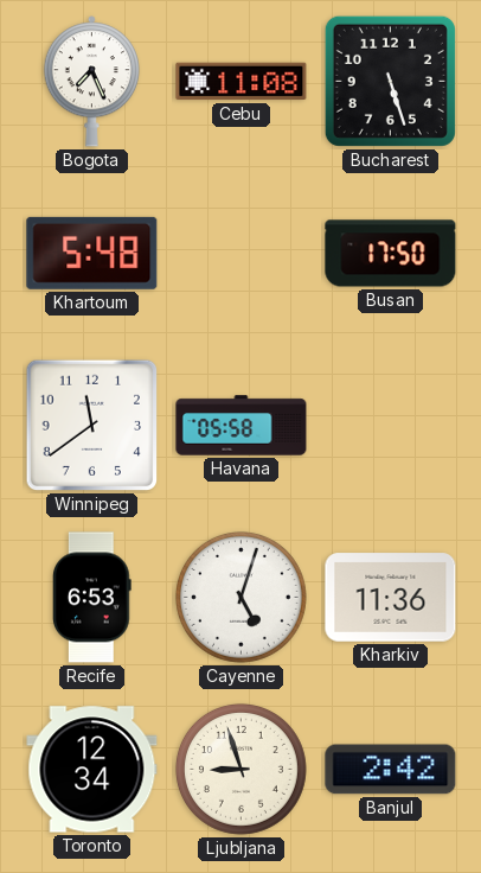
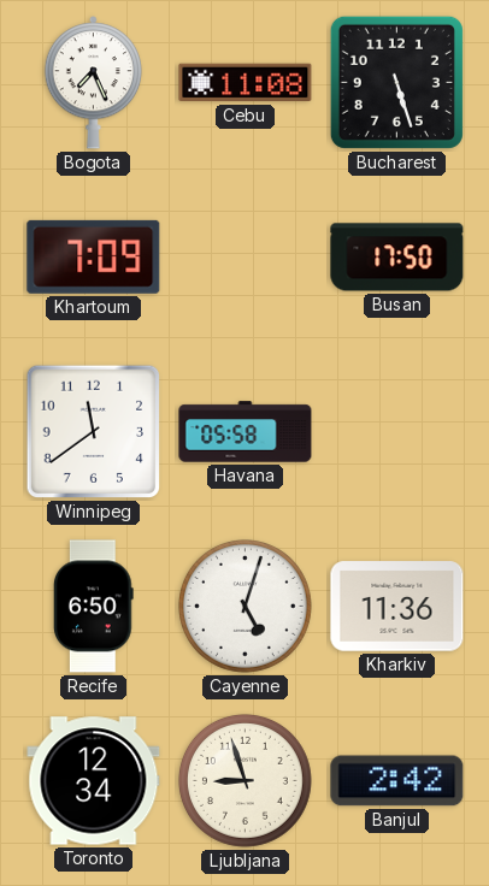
Khartoum: 5:48 -> 7:09 (94, 256)
Recife: 6:53 -> 6:50 (94, 607)
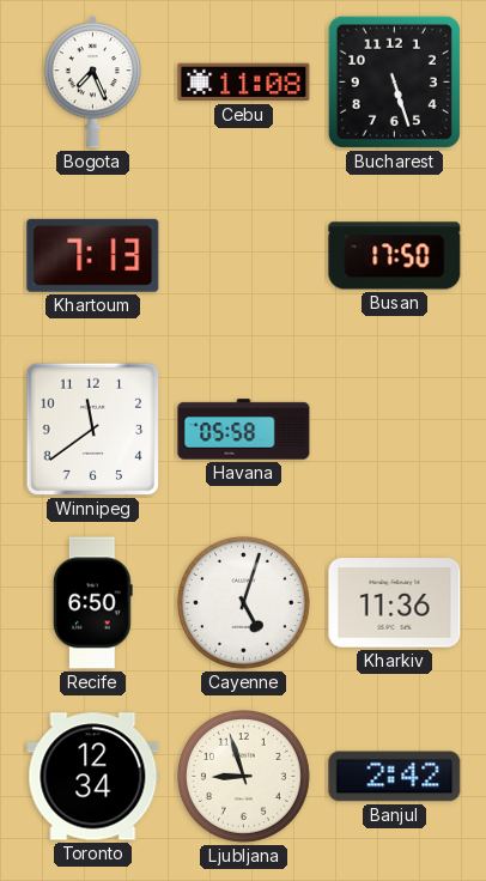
Khartoum: 7:09 -> 7:13 (93, 255)
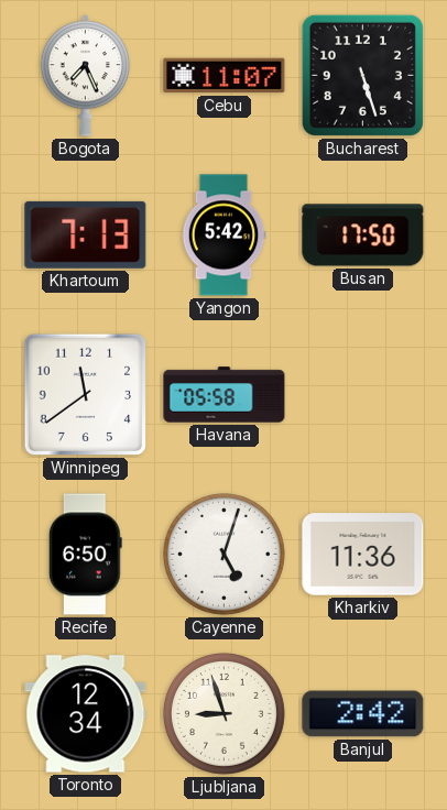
Cebu: 11:08 -> 11:07 (225, 76)
Yangon: none -> 5:42 (223, 236)
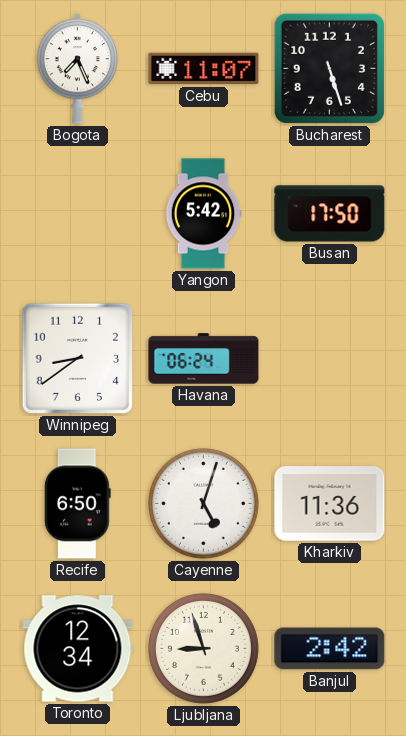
Khartoum: 7:13 -> none (86, 234)
Winnipeg: 11:39 -> 8:39 (78, 359)
Havana: 05:58 -> 06:24 (204, 359)
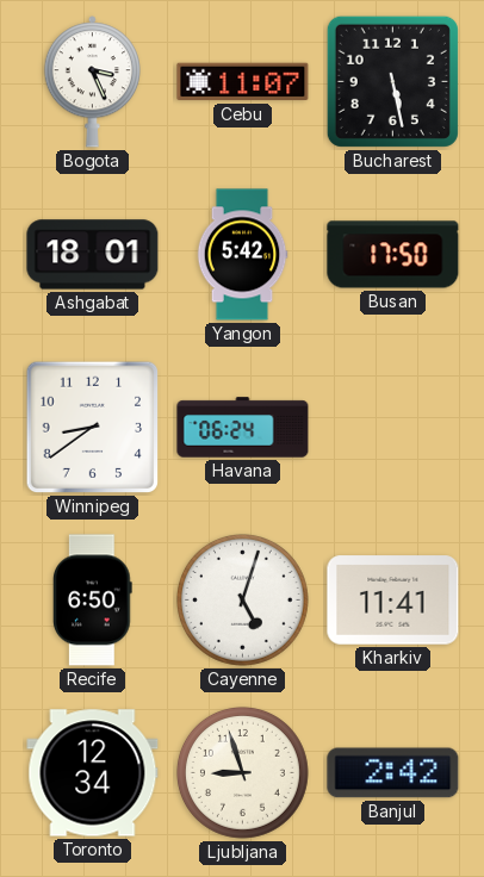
Bogota: 7:26 -> 3:26 (92, 82)
Bucharest: 5:27 -> 5:28 (392, 81)
Ashgabat: none -> 18:01 (93, 255)
Kharkiv: 11:36 -> 11:41 (393, 601)
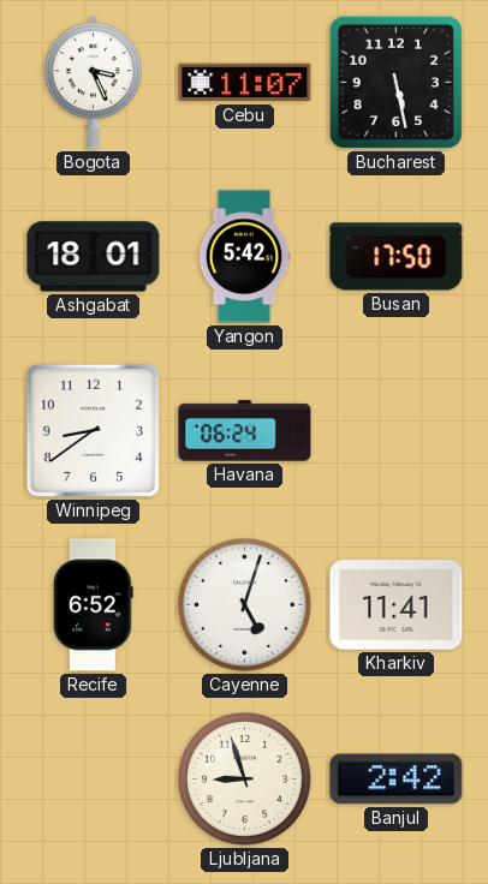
Recife: 6:50 -> 6:52 (94, 605)
Toronto: 12:34 -> none (93, 773)
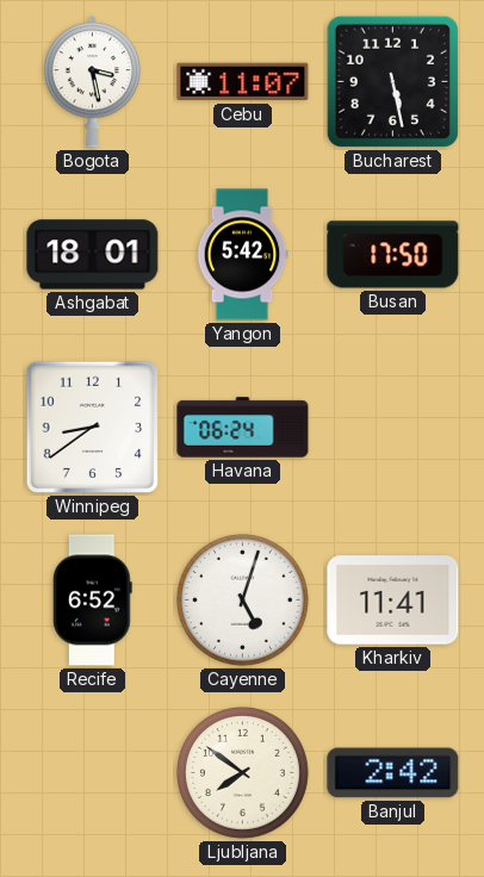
Bogota: 3:26 -> 3:28 (92, 82)
Ljubljana: 8:57 -> 7:51 (242, 772)
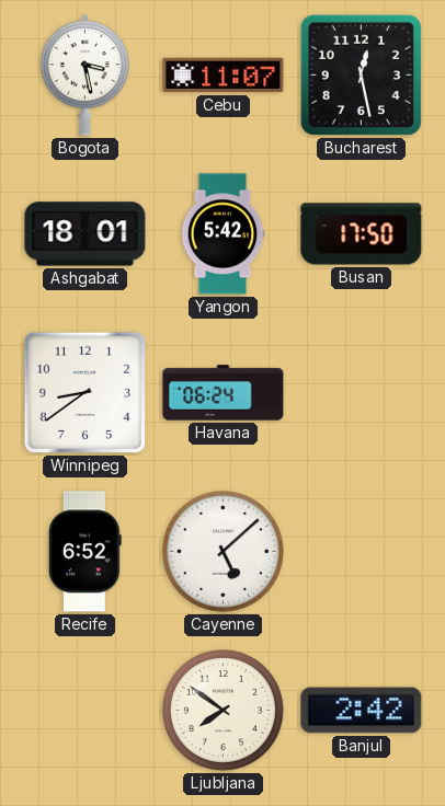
Bucharest: 5:28 -> 12:28 (361, 74)
Cayenne: 5:03 -> 5:08 (222, 551)
Kharkiv: 11:41 -> none (393, 601)
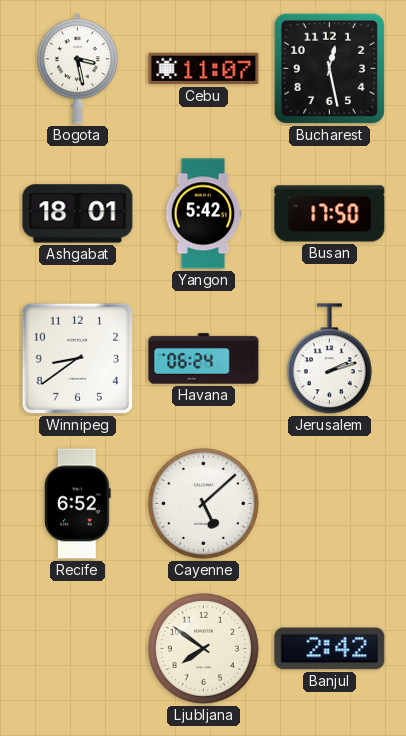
Jerusalem: none -> 2:12 (329, 359)
